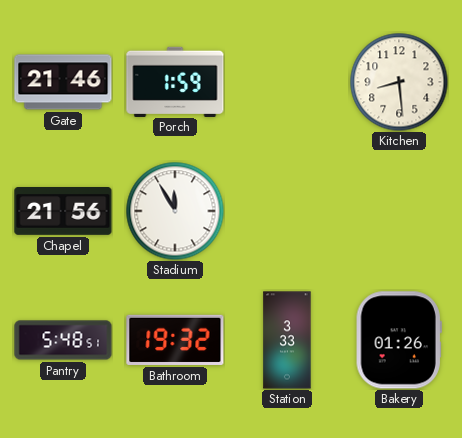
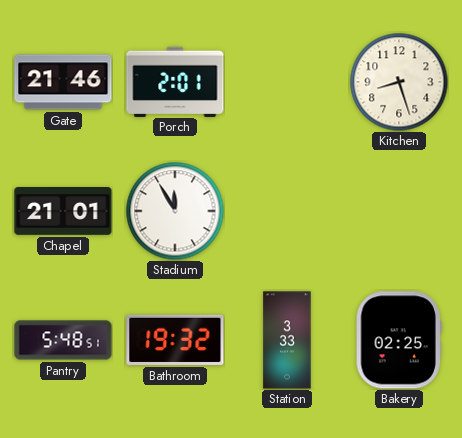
Porch: 1:59 -> 2:01 (175, 81)
Kitchen: 8:29 -> 8:27 (399, 82)
Chapel: 21:56 -> 21:01 (63, 212)
Bakery: 01:26 -> 02:25 (399, 340)
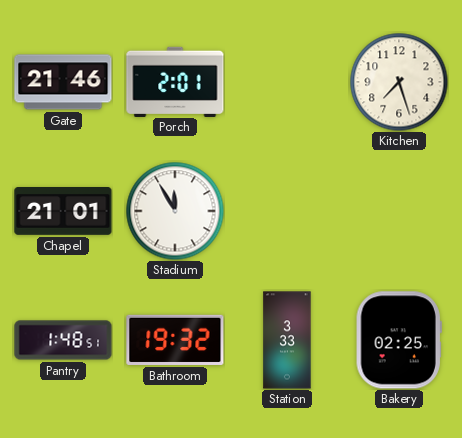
Kitchen: 8:27 -> 7:27 (399, 82)
Pantry: 5:48 -> 1:48 (63, 340)
